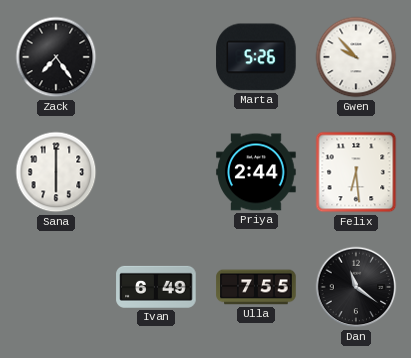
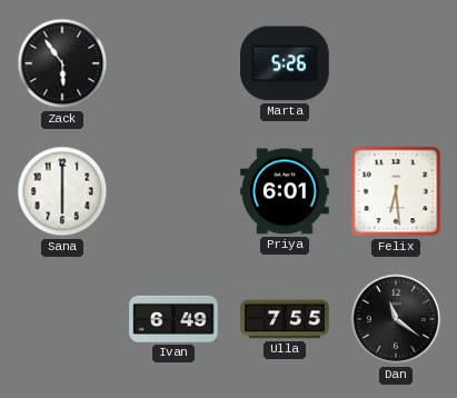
Zack: 7:24 -> 5:54 (62, 63)
Gwen: 9:53 -> none (356, 57)
Priya: 2:44 -> 6:01 (285, 191)
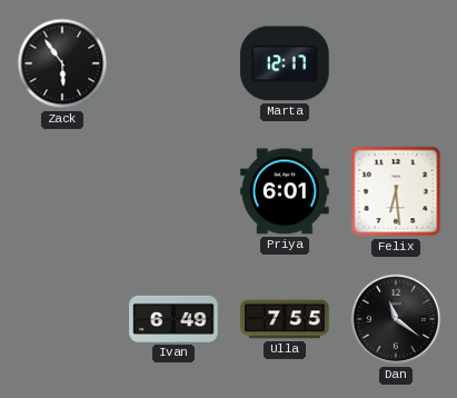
Marta: 5:26 -> 12:17 (285, 63)
Sana: 6:00 -> none (62, 191)
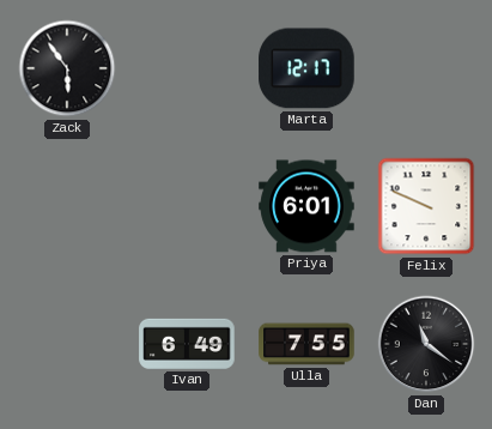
Felix: 6:29 -> 9:49 (426, 206)
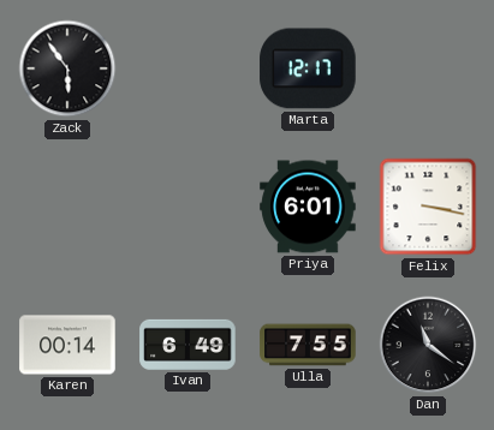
Felix: 9:49 -> 3:17 (428, 207)
Karen: none -> 00:14 (67, 345)
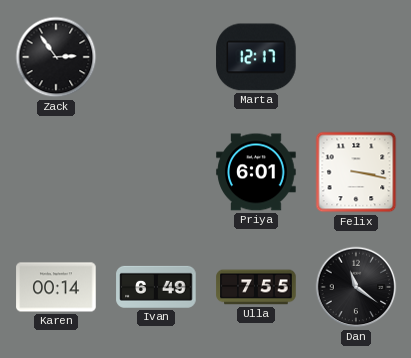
Zack: 5:54 -> 2:54 (56, 57)
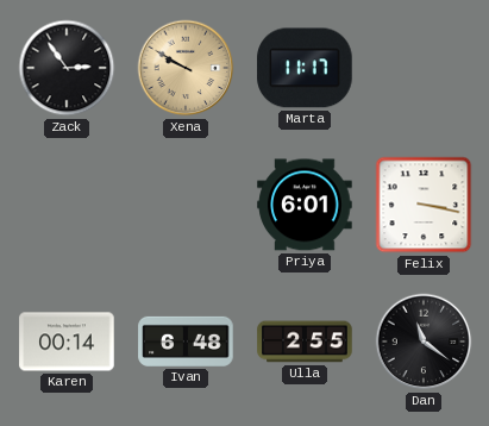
Xena: none -> 9:50 (186, 68)
Marta: 12:17 -> 11:17 (305, 68)
Ivan: 6:49 -> 6:48 (186, 342)
Ulla: 7:55 -> 2:55 (305, 342)
